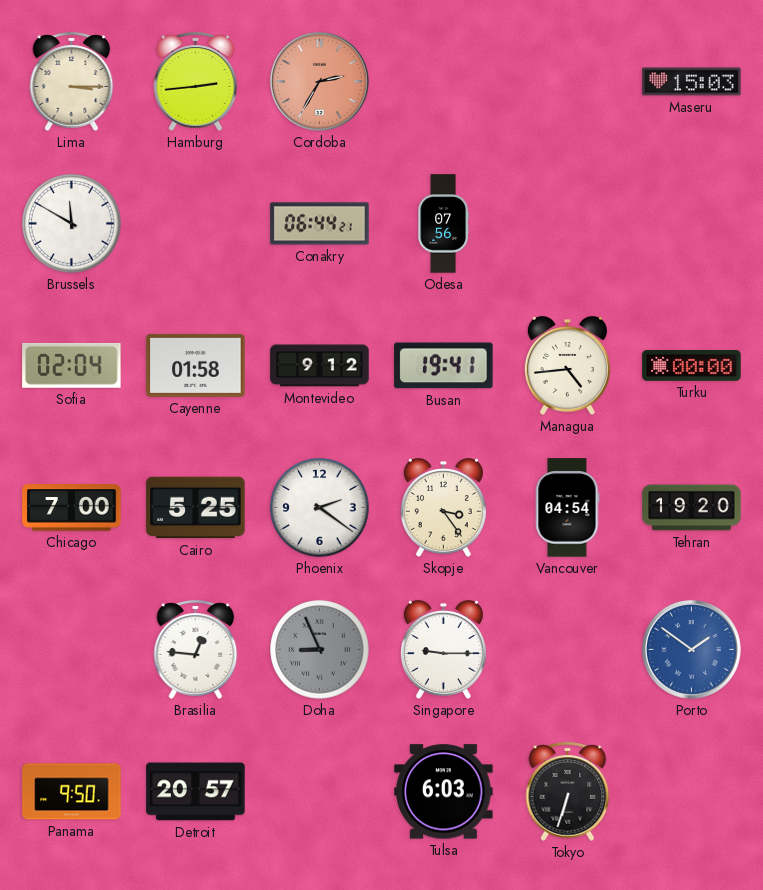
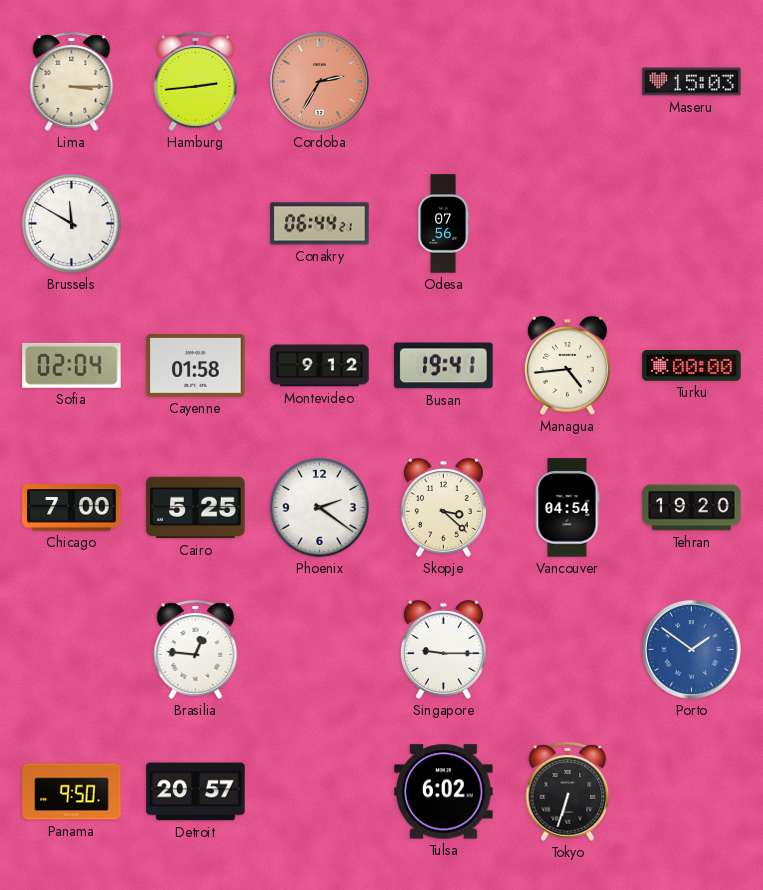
Skopje: 3:24 -> 3:22 (443, 507)
Doha: 8:56 -> none (320, 650)
Tulsa: 6:03 -> 6:02 (444, 792)
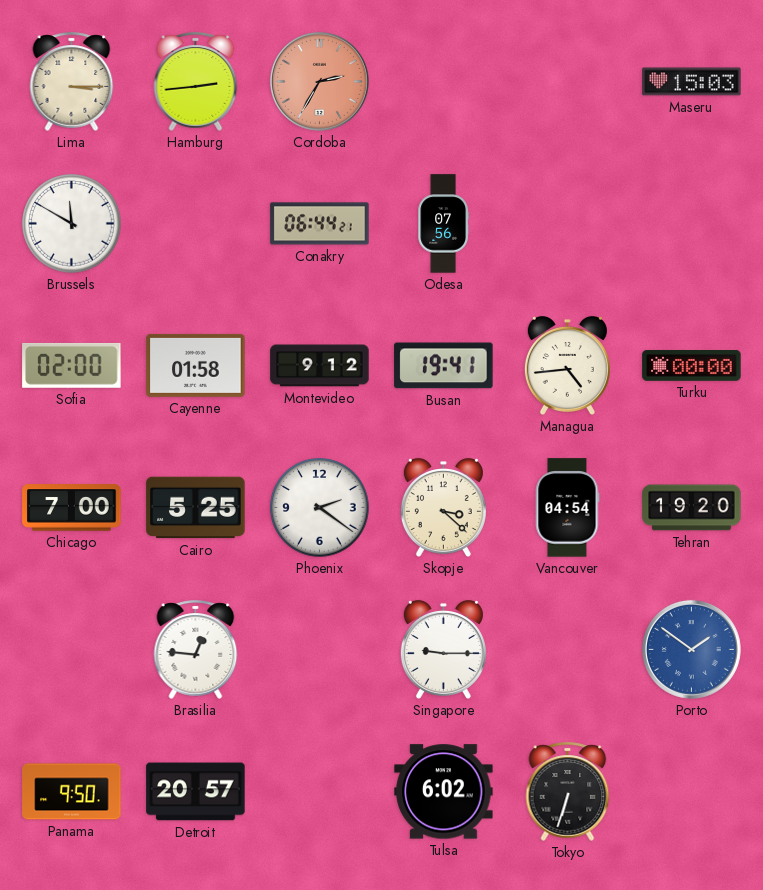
Sofia: 02:04 -> 02:00 (72, 365)
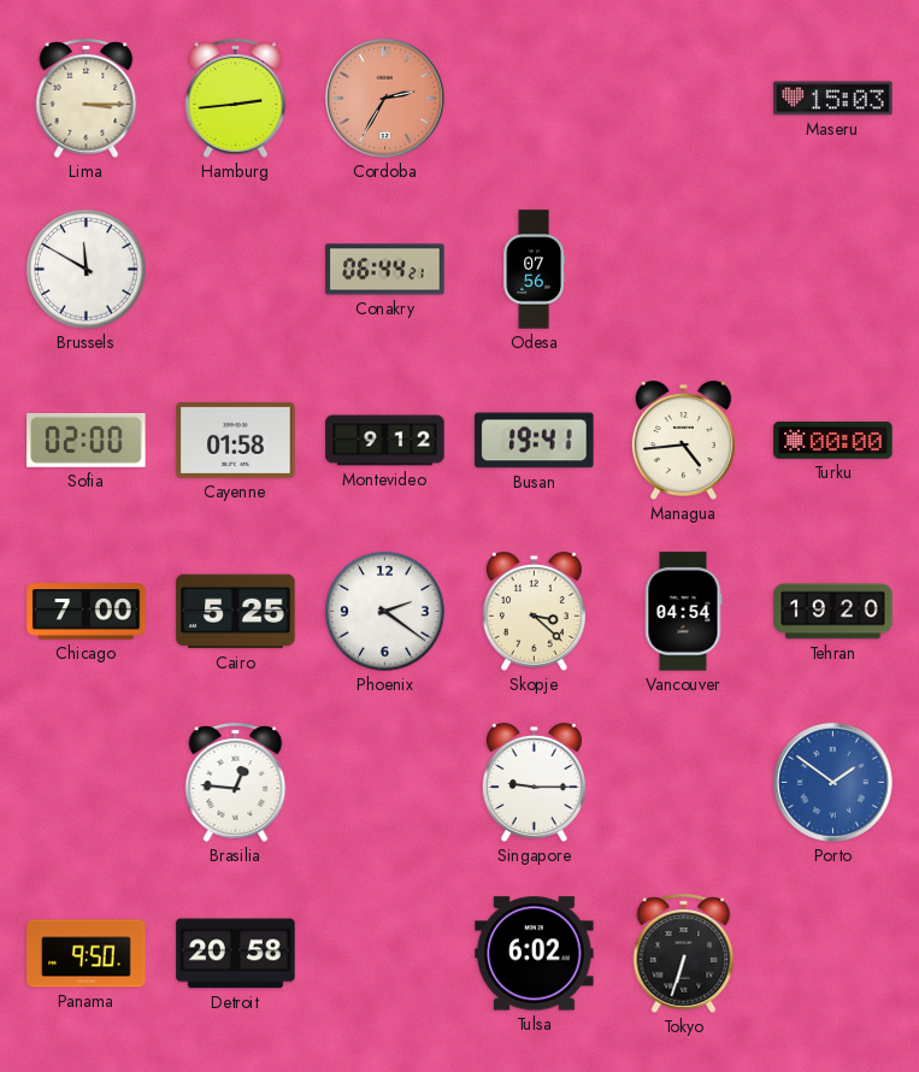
Detroit: 20:57 -> 20:58 (236, 954)
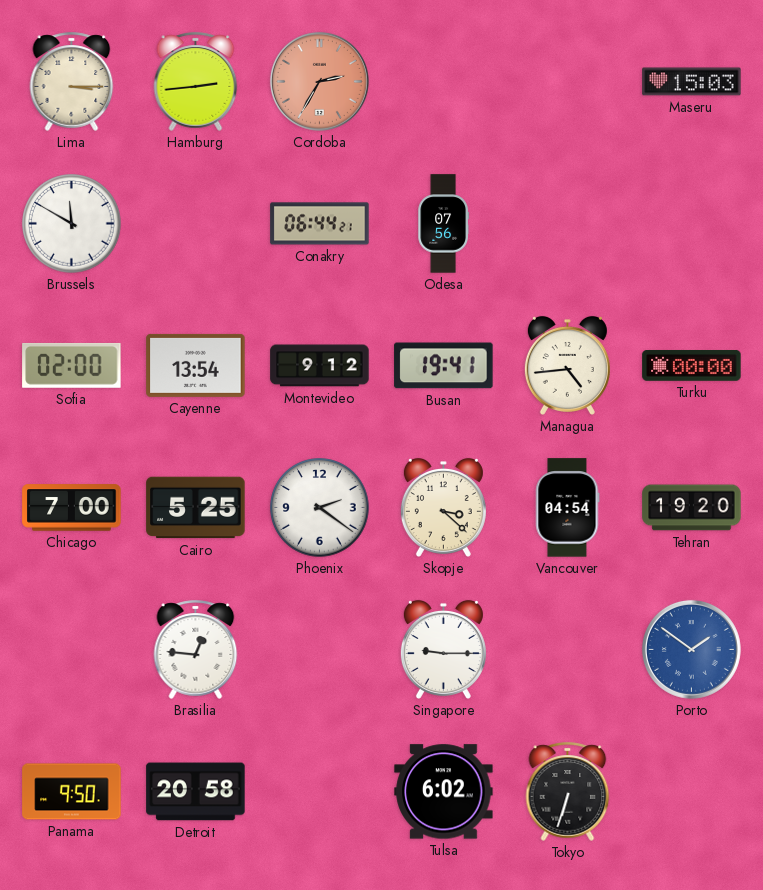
Cayenne: 01:58 -> 13:54 (196, 365)
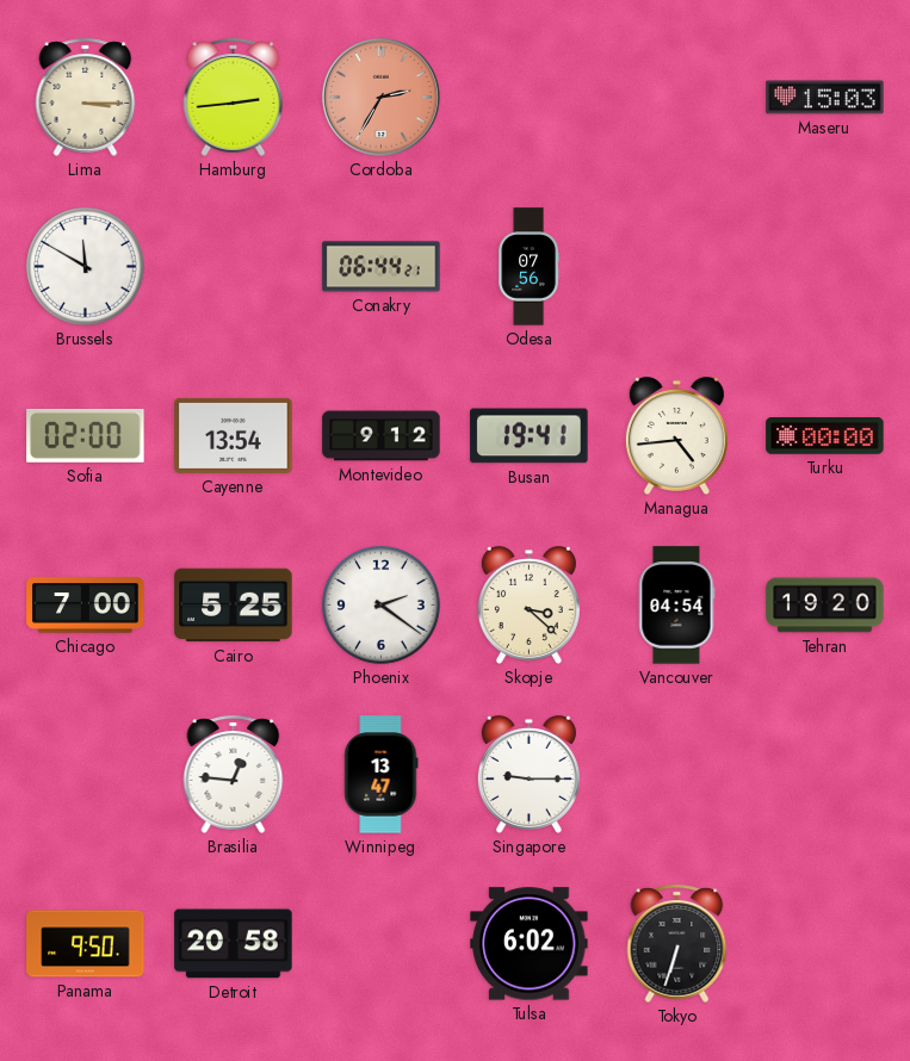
Winnipeg: none -> 13:47 (382, 775)
Porto: 1:51 -> none (691, 649)
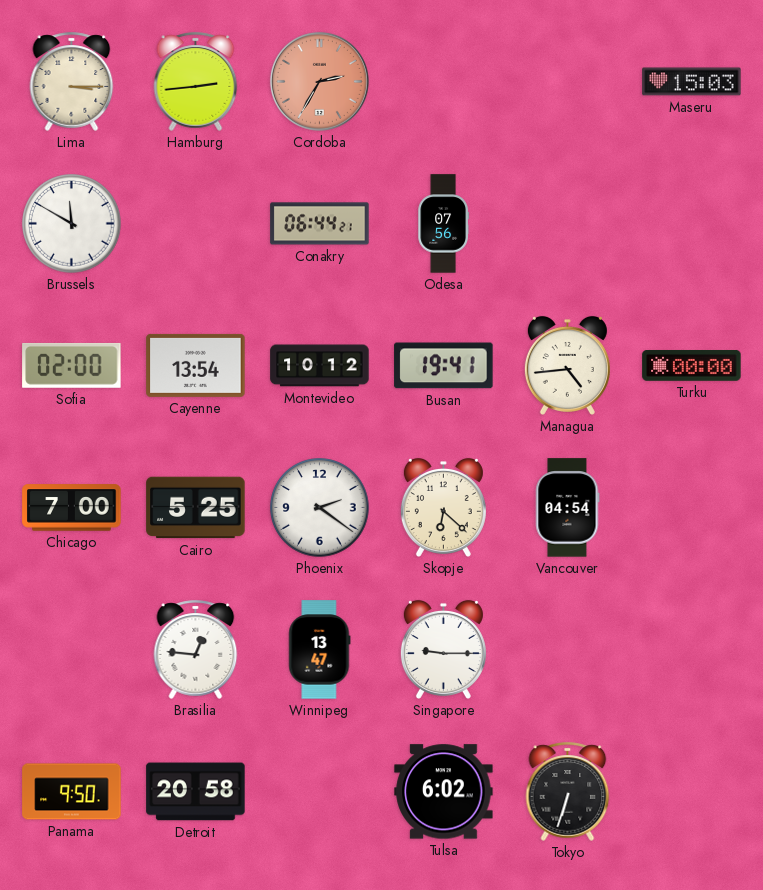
Montevideo: 9:12 -> 10:12 (320, 366)
Skopje: 3:22 -> 6:22 (443, 507)
Tehran: 19:20 -> none (825, 606)
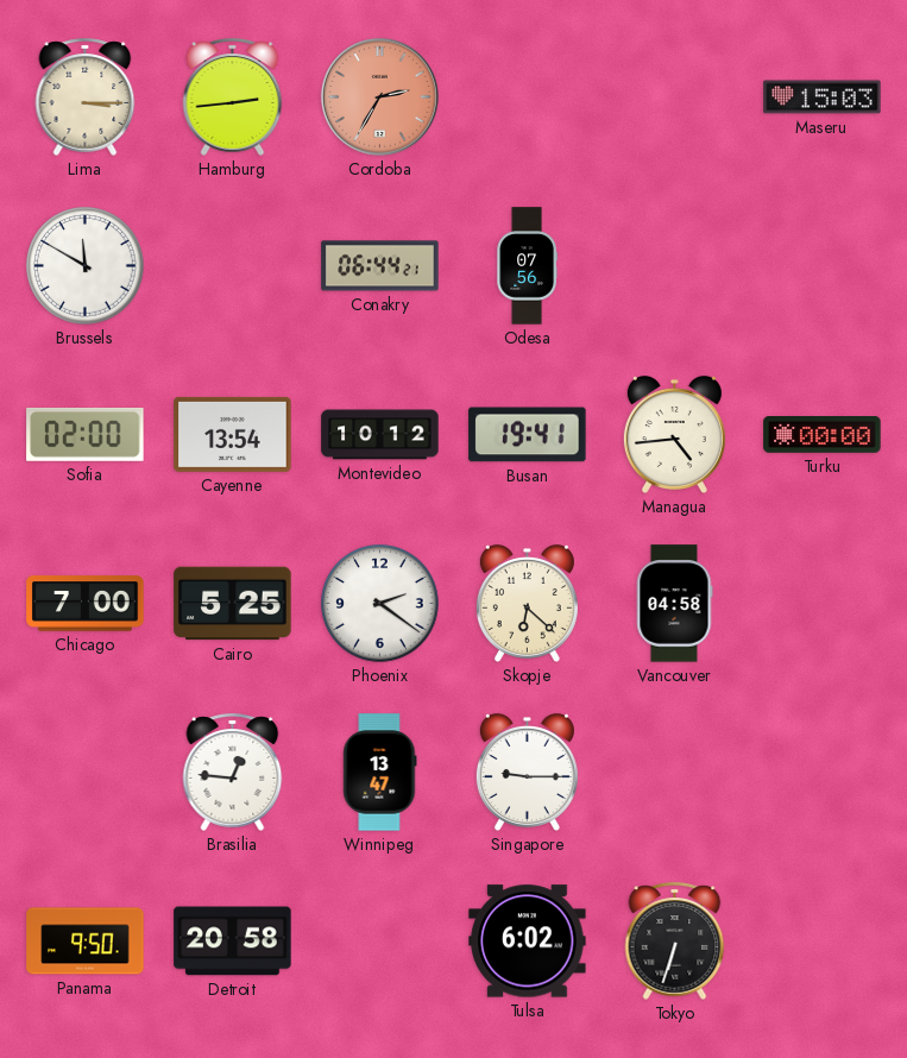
Vancouver: 04:54 -> 04:58 (674, 604)
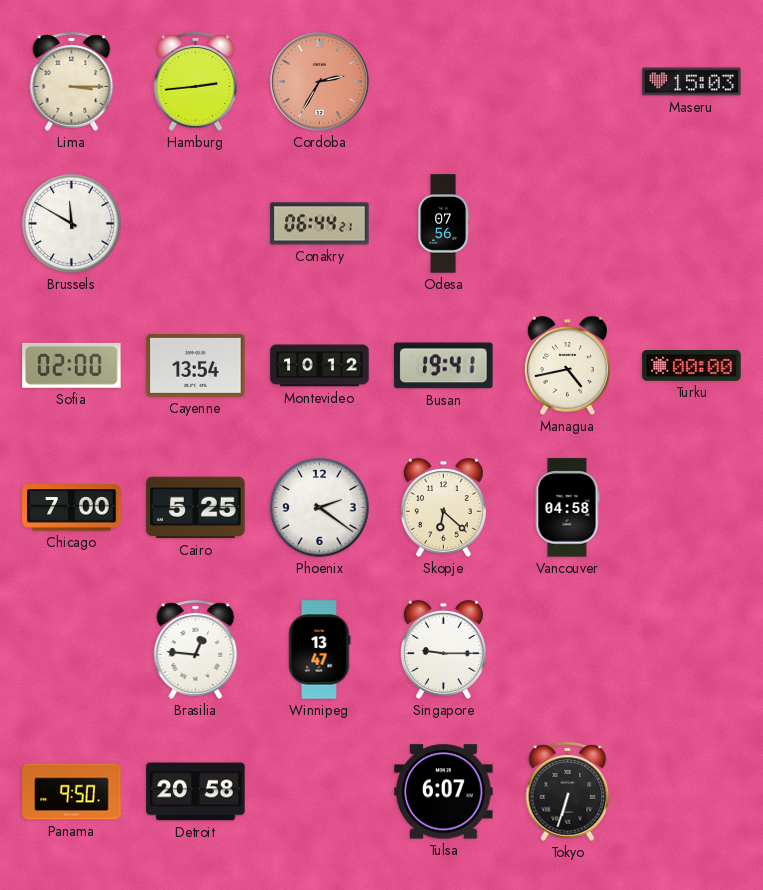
Managua: 4:44 -> 4:43 (567, 365)
Tulsa: 6:02 -> 6:07 (444, 792)
